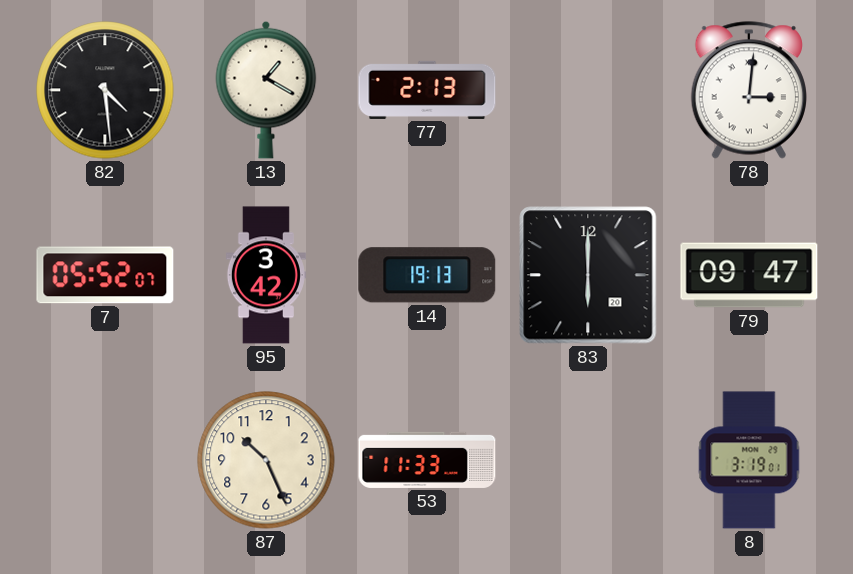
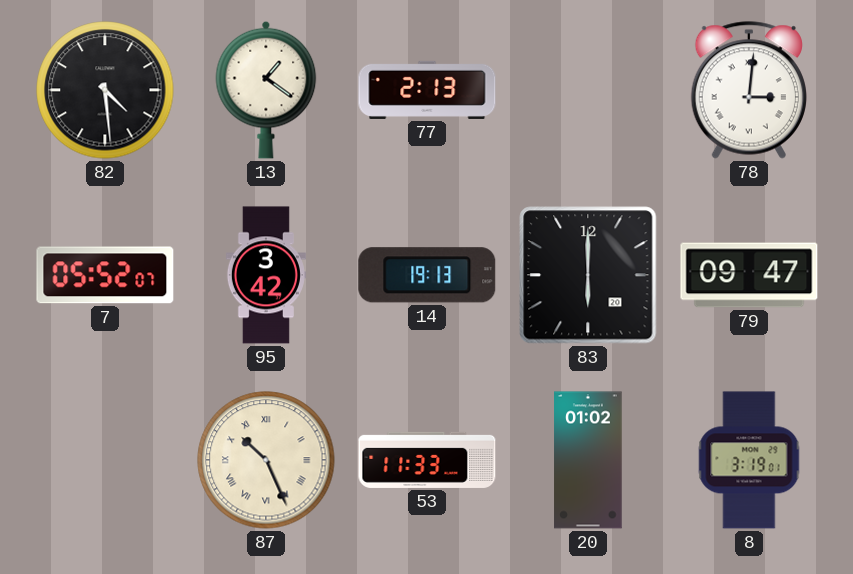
13: 1:20 -> 1:21 (266, 90)
87 numerals: Arabic -> Roman (266, 460)
20: none -> 01:02 (588, 460)
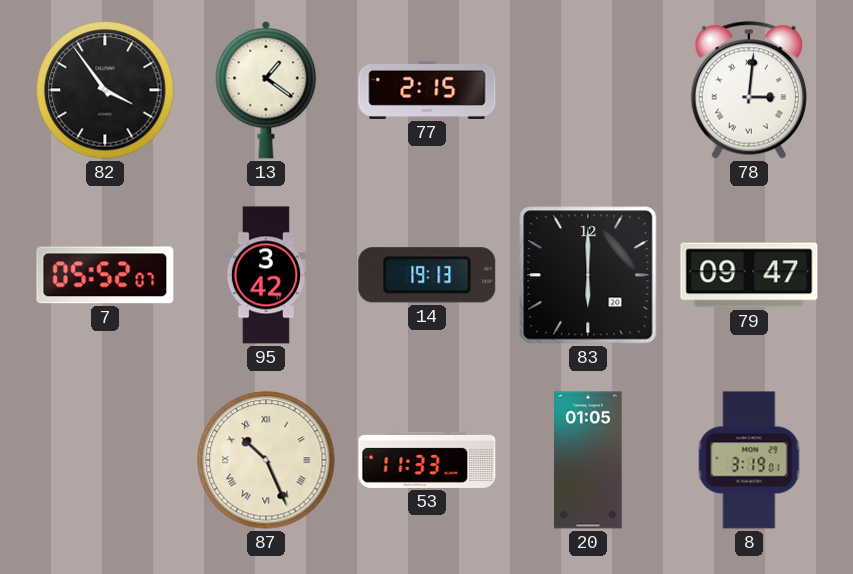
82: 4:29 -> 3:54 (105, 90)
77: 2:13 -> 2:15 (427, 90)
20: 01:02 -> 01:05 (588, 460)
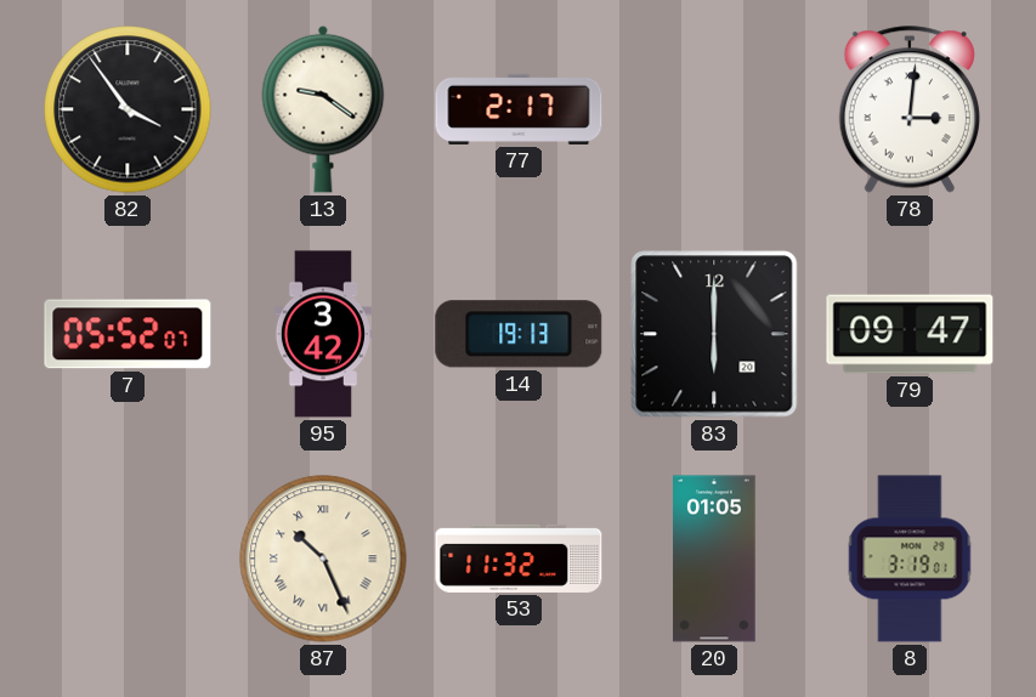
13: 1:21 -> 9:21 (323, 109)
77: 2:15 -> 2:17 (519, 109)
53: 11:33 -> 11:32 (519, 559)
